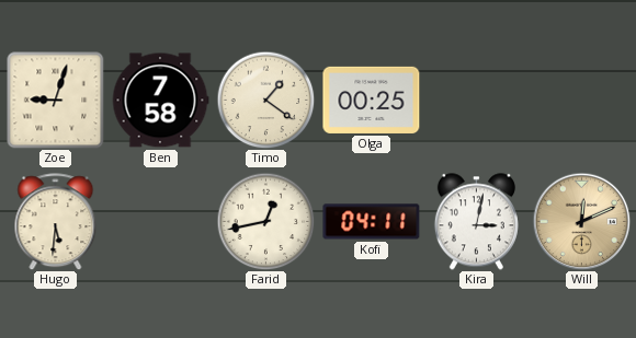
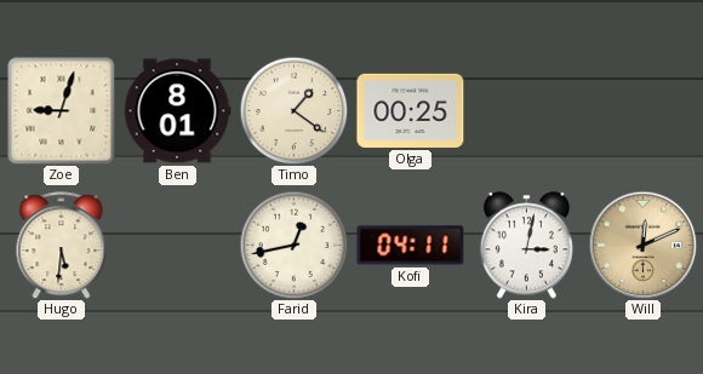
Ben: 7:58 -> 8:01 (177, 111)
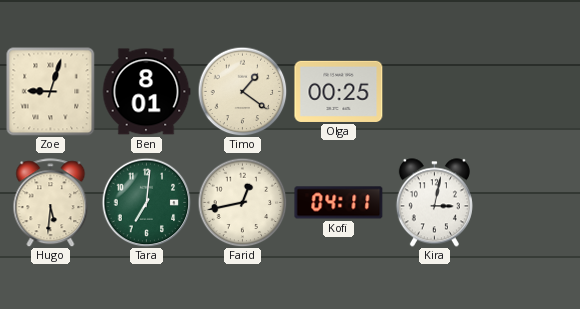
Tara: none -> 7:01 (146, 202)
Will: 12:11 -> none (642, 244)
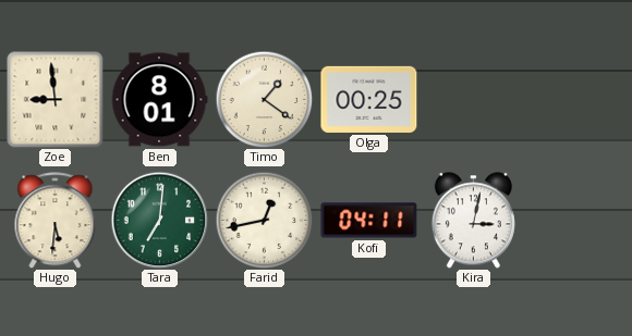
Zoe: 9:03 -> 8:59 (54, 99)
